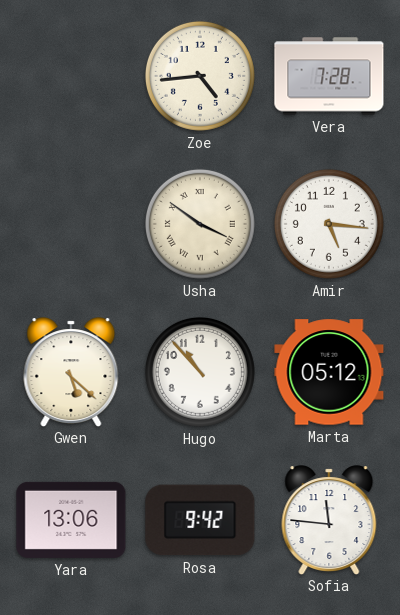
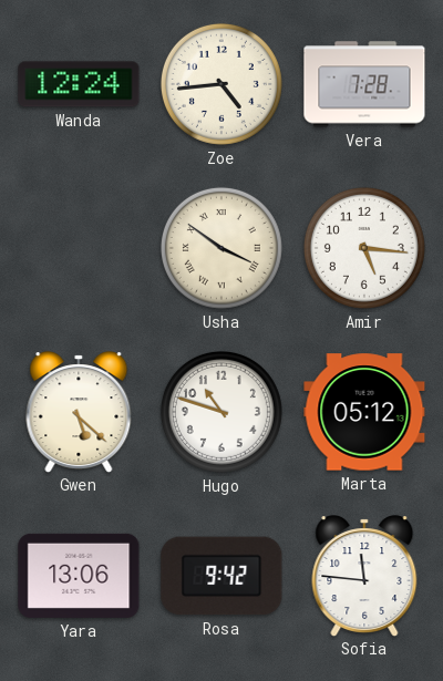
Wanda: none -> 12:24 (79, 84)
Hugo: 10:53 -> 10:48 (221, 412)
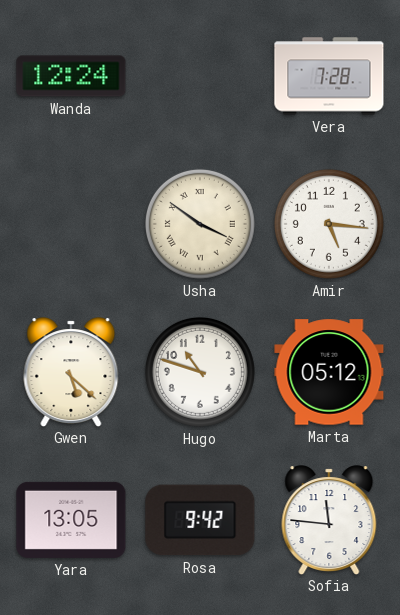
Zoe: 4:44 -> none (221, 84)
Yara: 13:06 -> 13:05 (71, 520)
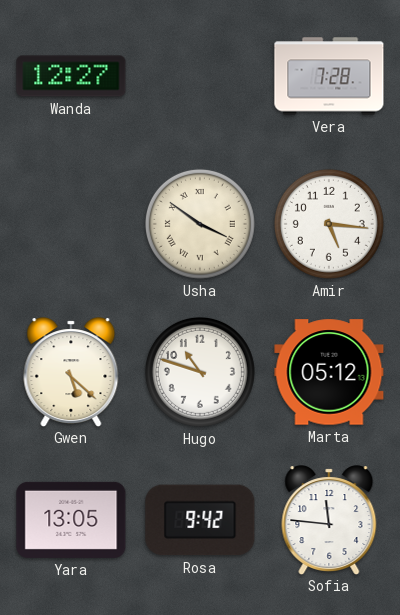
Wanda: 12:24 -> 12:27 (71, 76)
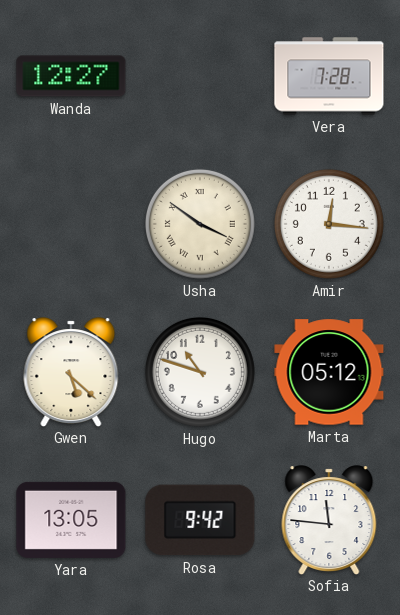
Amir: 5:16 -> 12:16 (329, 224)
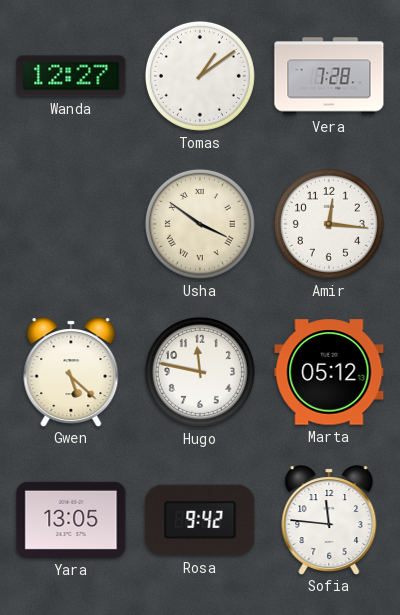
Tomas: none -> 1:09 (200, 76)
Hugo: 10:48 -> 11:47 (200, 372)
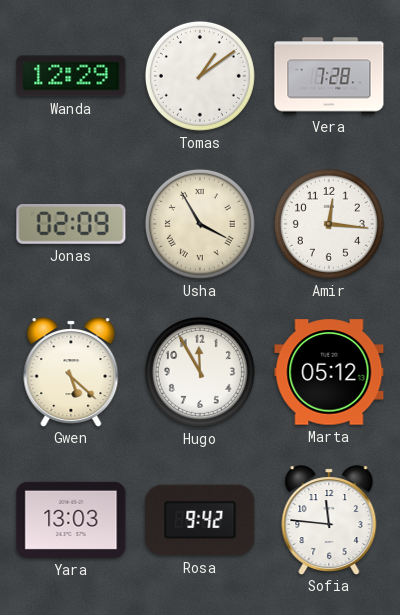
Wanda: 12:27 -> 12:29 (71, 76)
Jonas: none -> 02:09 (71, 225)
Usha: 3:51 -> 3:55 (200, 224)
Hugo: 11:47 -> 11:55 (200, 372)
Yara: 13:05 -> 13:03 (71, 520)
